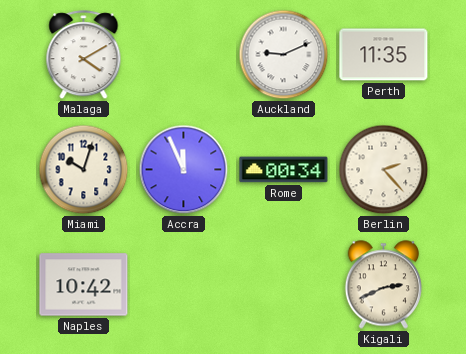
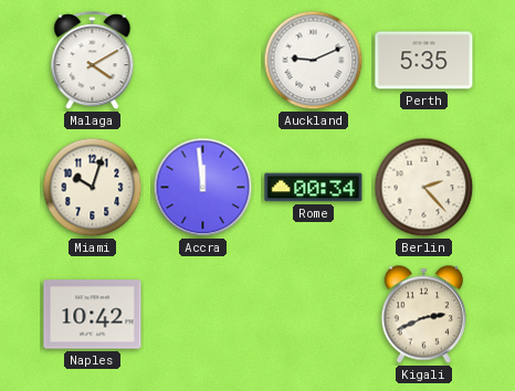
Perth: 11:35 -> 5:35 (424, 61)
Accra: 11:56 -> 11:59 (203, 188)
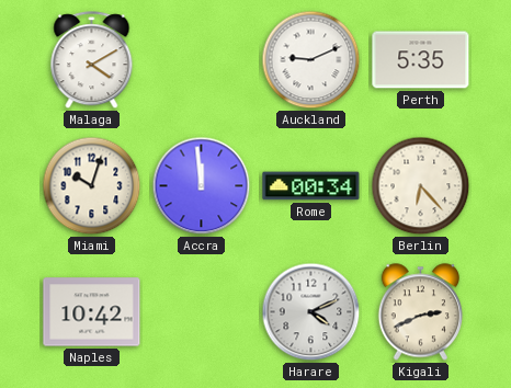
Berlin: 2:23 -> 6:23 (421, 186)
Harare: none -> 4:11 (311, 312)
